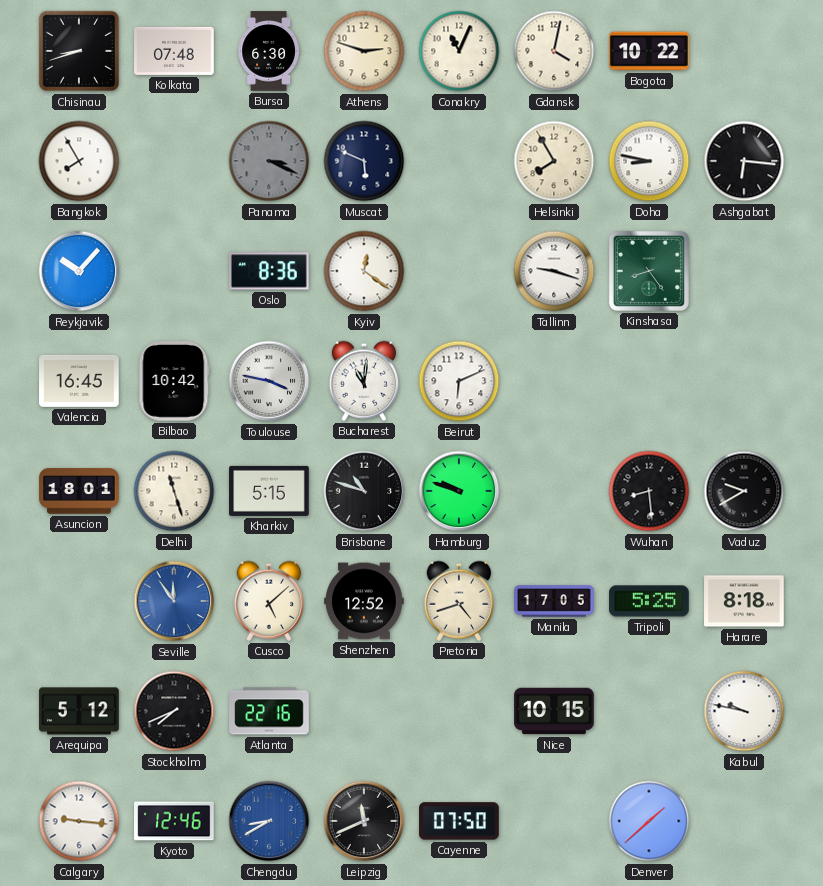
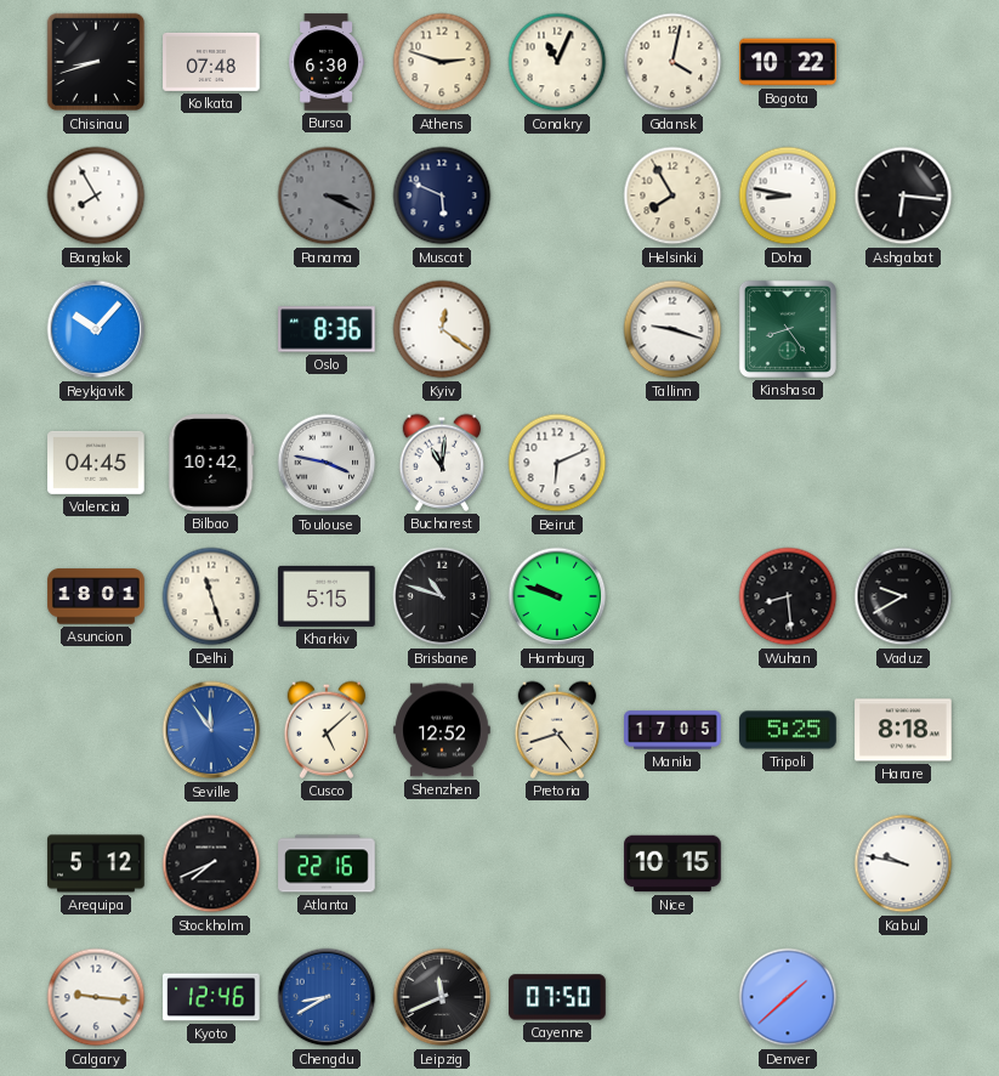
Valencia: 16:45 -> 04:45 (96, 463)
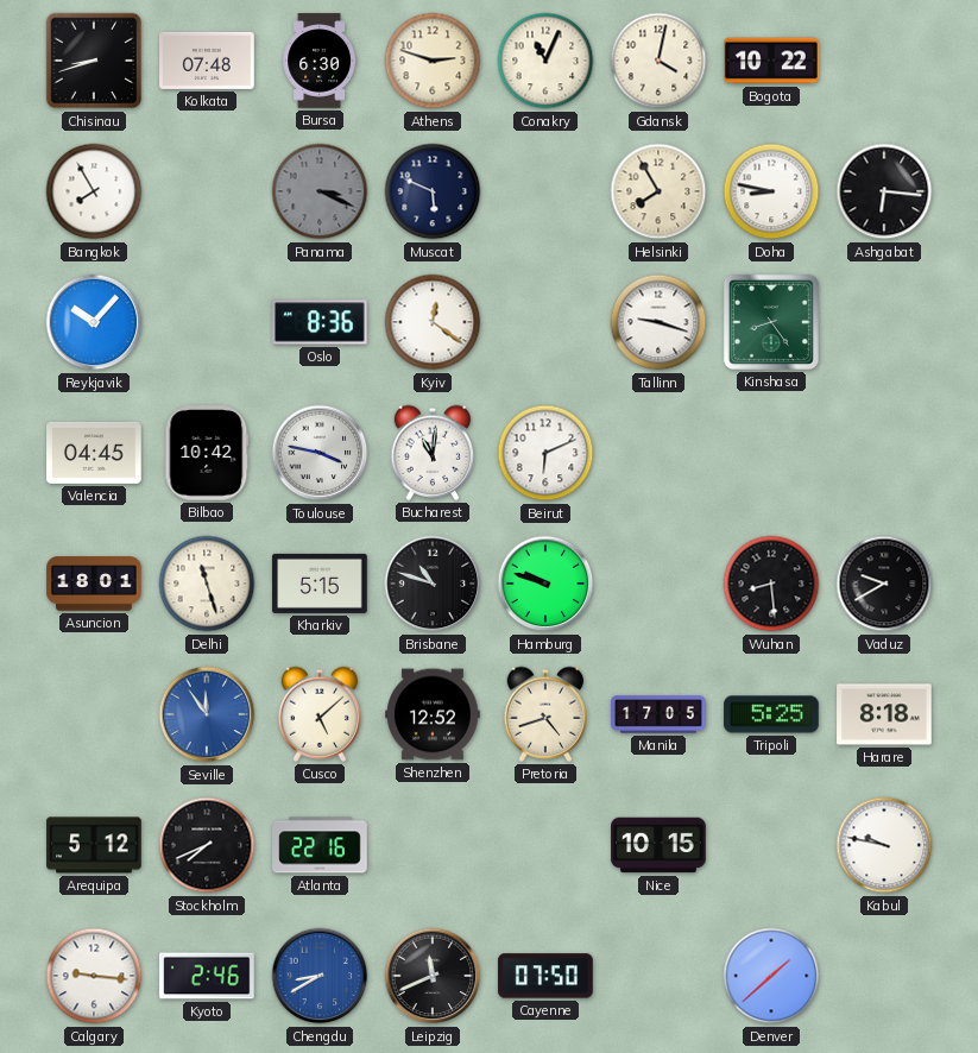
Kyoto: 12:46 -> 2:46 (207, 976)
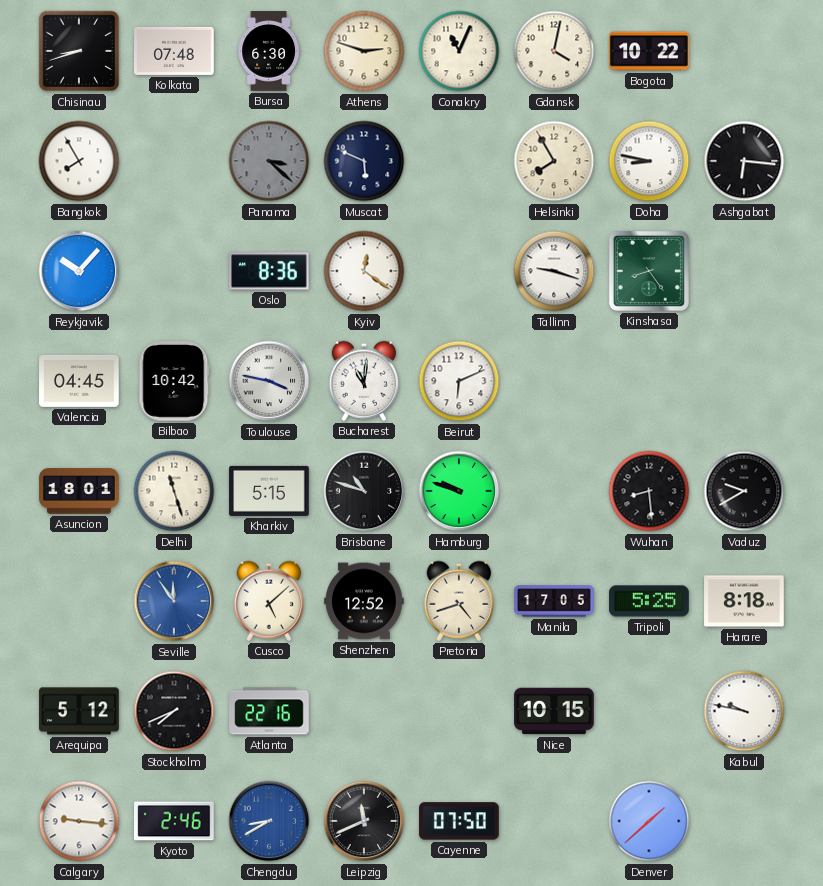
Panama: 3:19 -> 3:22 (269, 161)
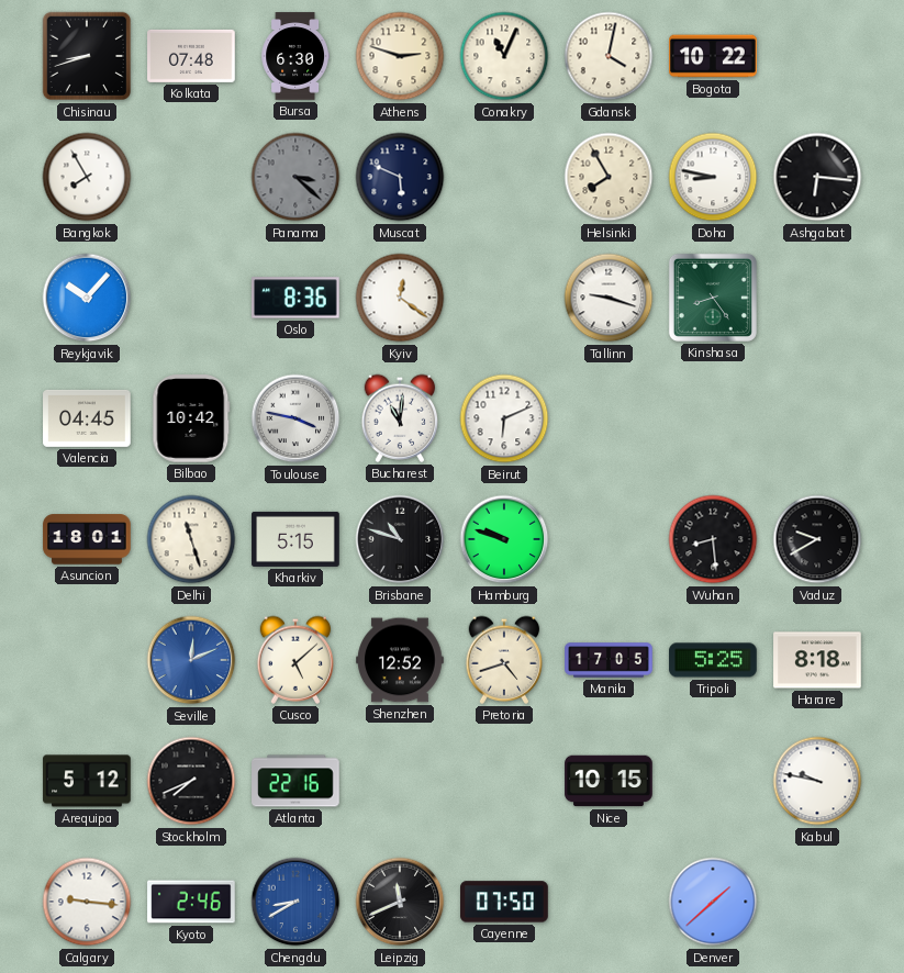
Seville: 11:54 -> 12:11 (191, 660)
